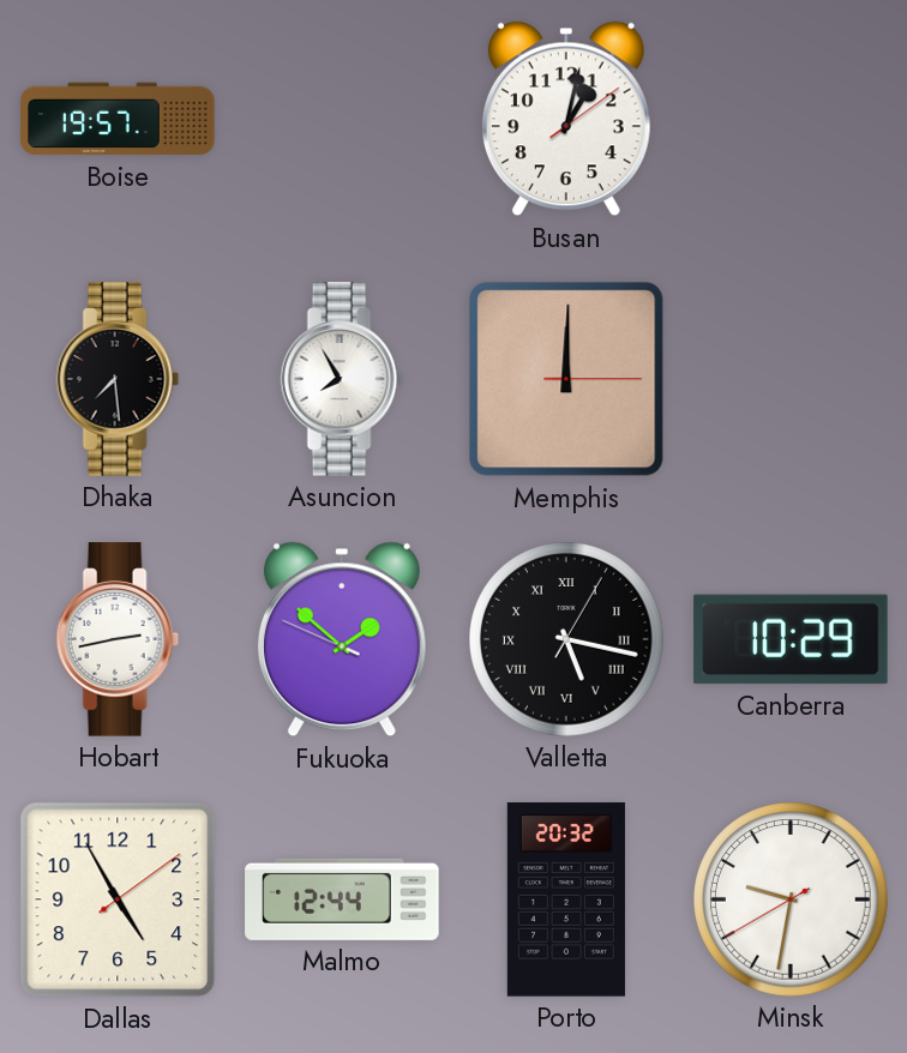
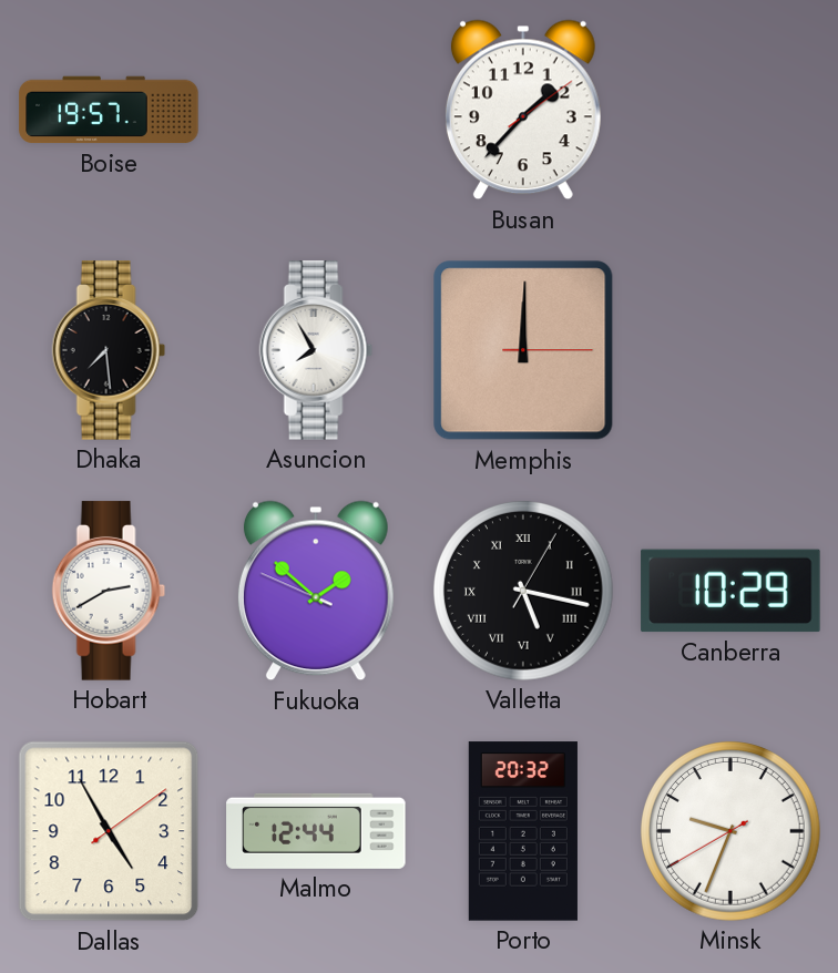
Busan: 1:02 -> 1:37 (523, 110)
Hobart: 2:43 -> 2:40 (109, 591)
Minsk: 9:31 -> 9:33 (732, 832)
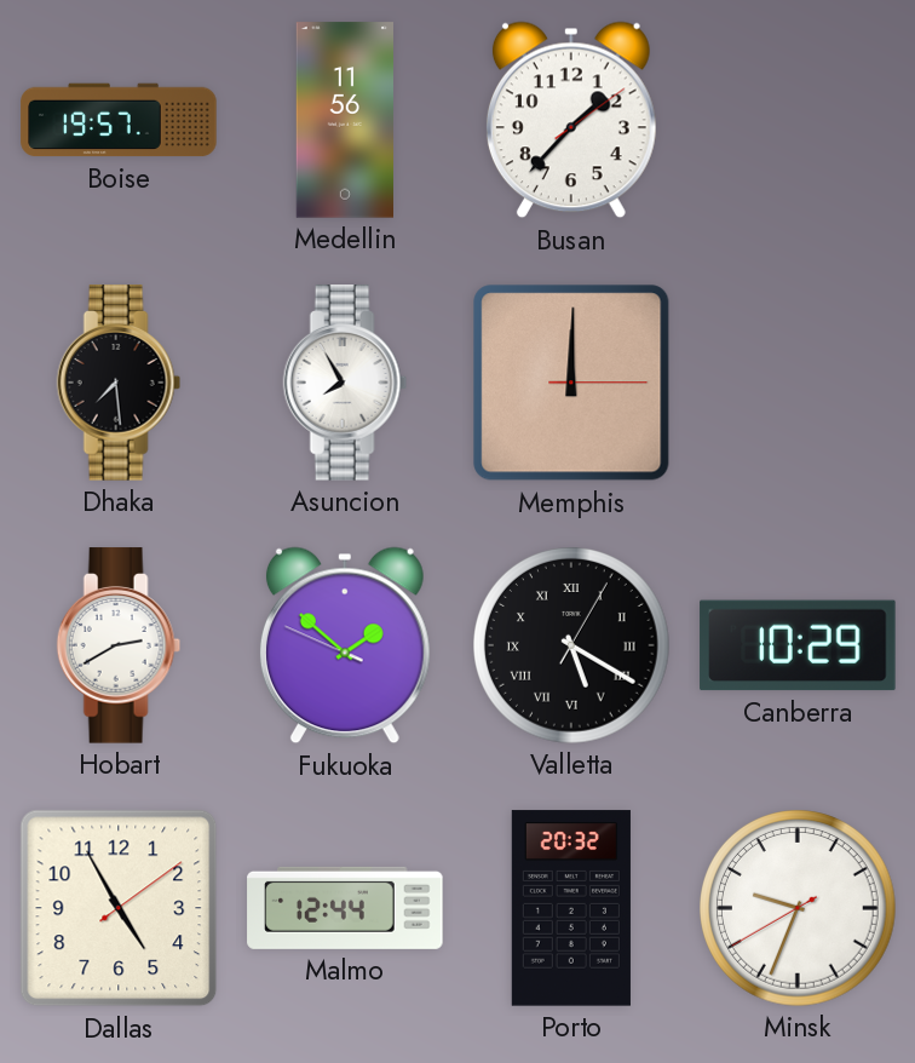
Medellin: none -> 11:56 (344, 120)
Valletta: 5:17 -> 5:20 (572, 647)
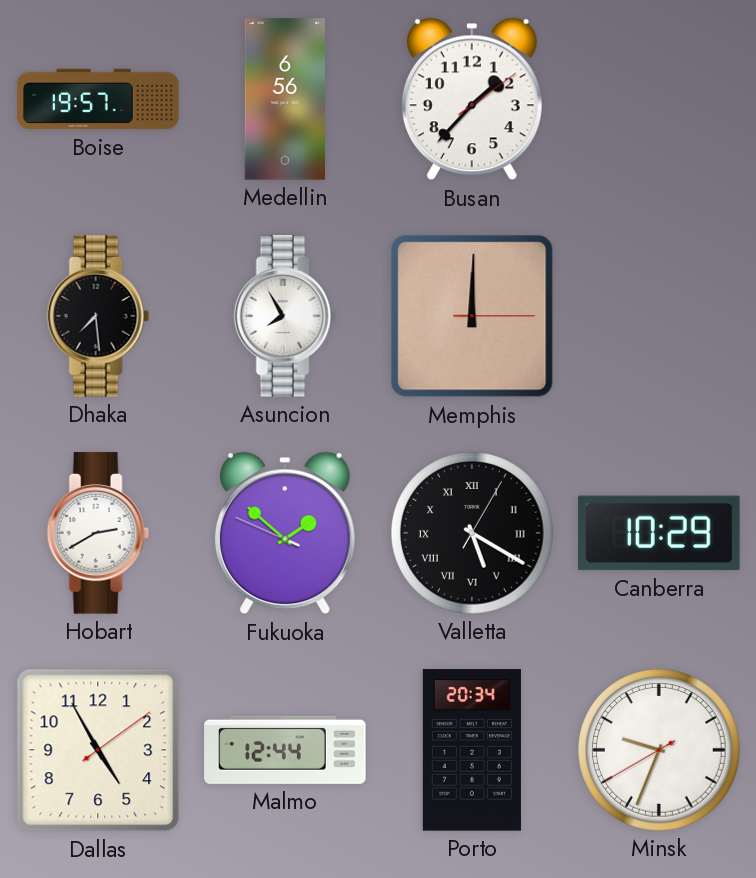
Medellin: 11:56 -> 6:56 (284, 99)
Porto: 20:32 -> 20:34 (472, 750)
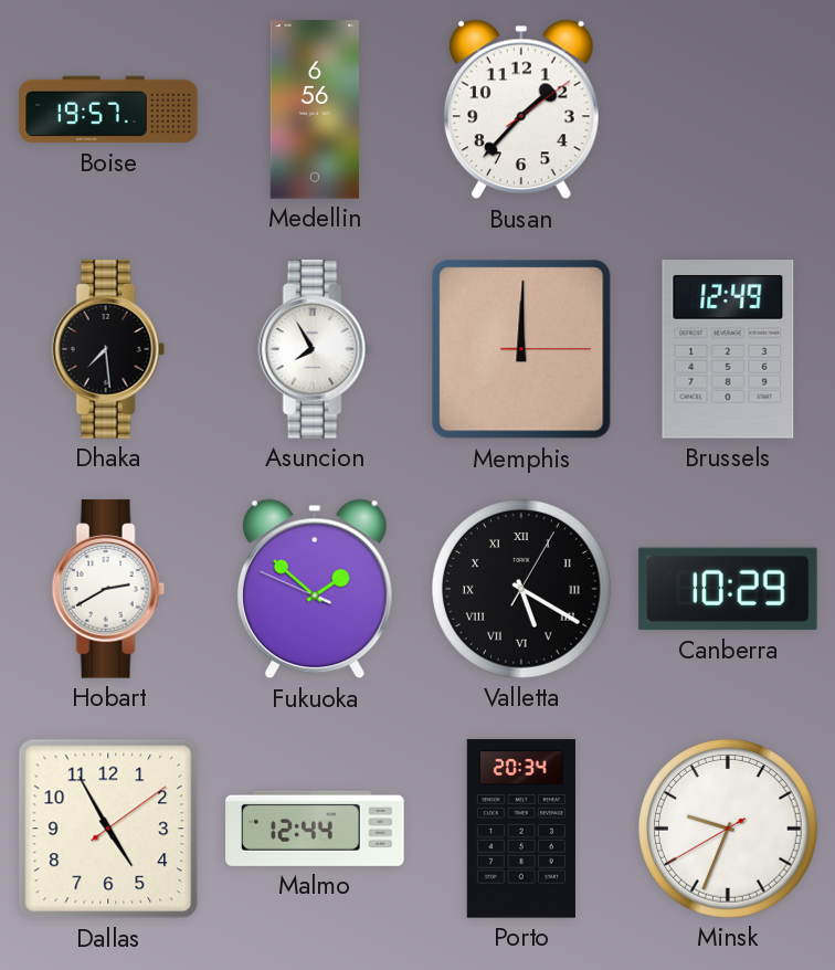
Brussels: none -> 12:49 (728, 349)
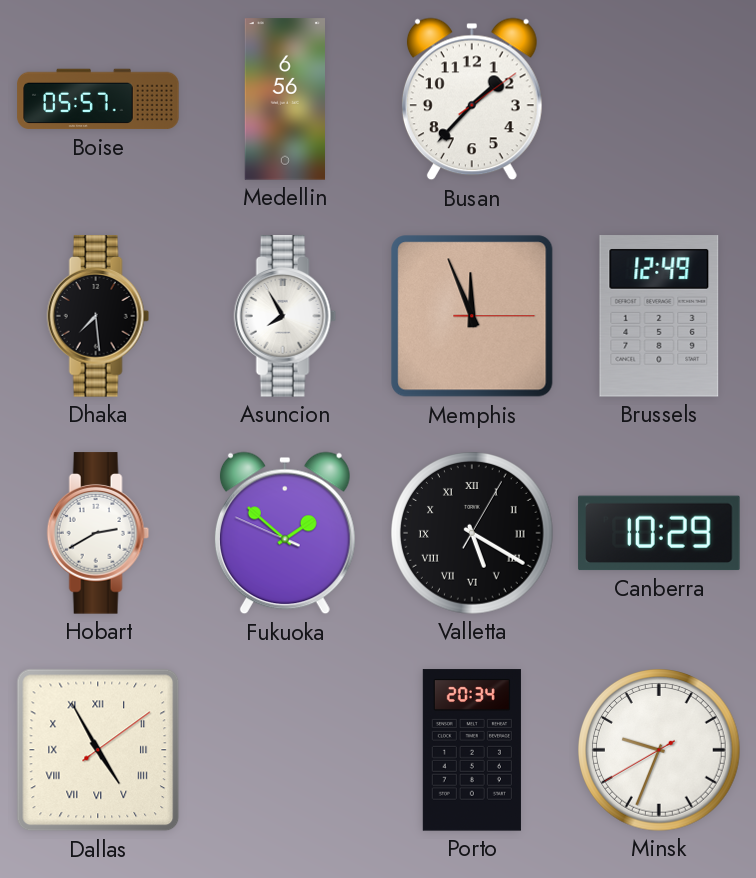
Boise: 19:57 -> 05:57 (98, 99)
Memphis: 12:00 -> 11:56 (472, 316)
Dallas numerals: Arabic -> Roman (98, 750)
Malmo: 12:44 -> none (315, 829)
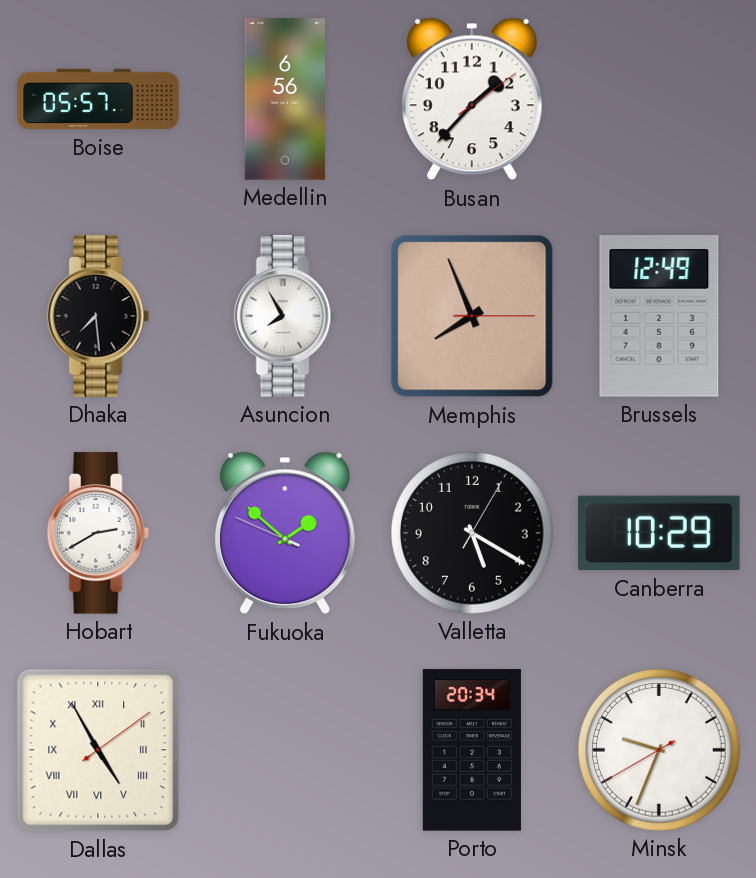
Memphis: 11:56 -> 7:56 (472, 316)
Valletta numerals: Roman -> Arabic (473, 534)
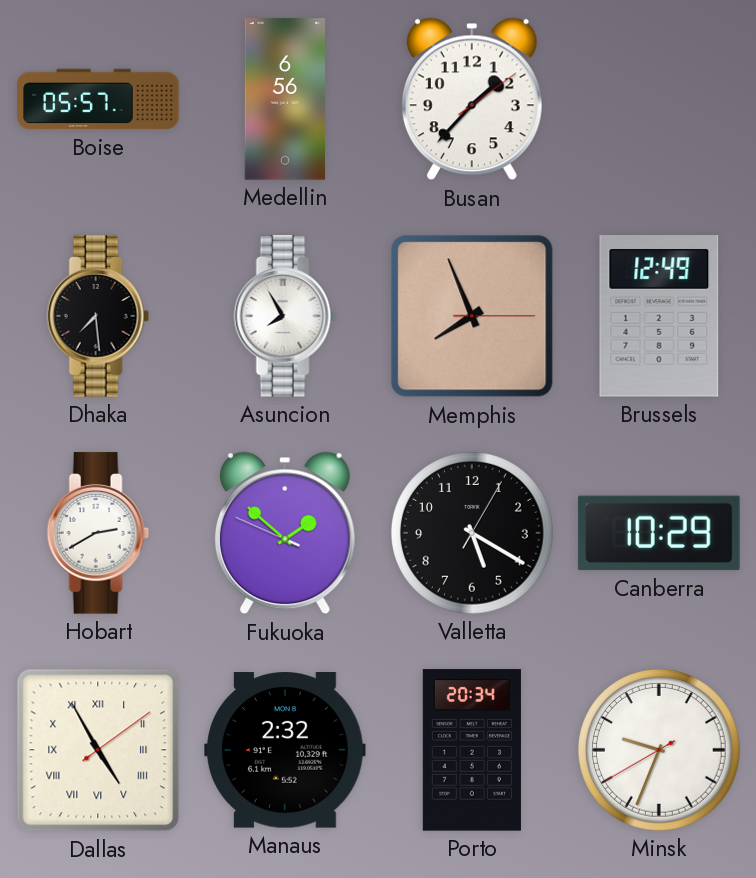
Manaus: none -> 2:32 (285, 750)
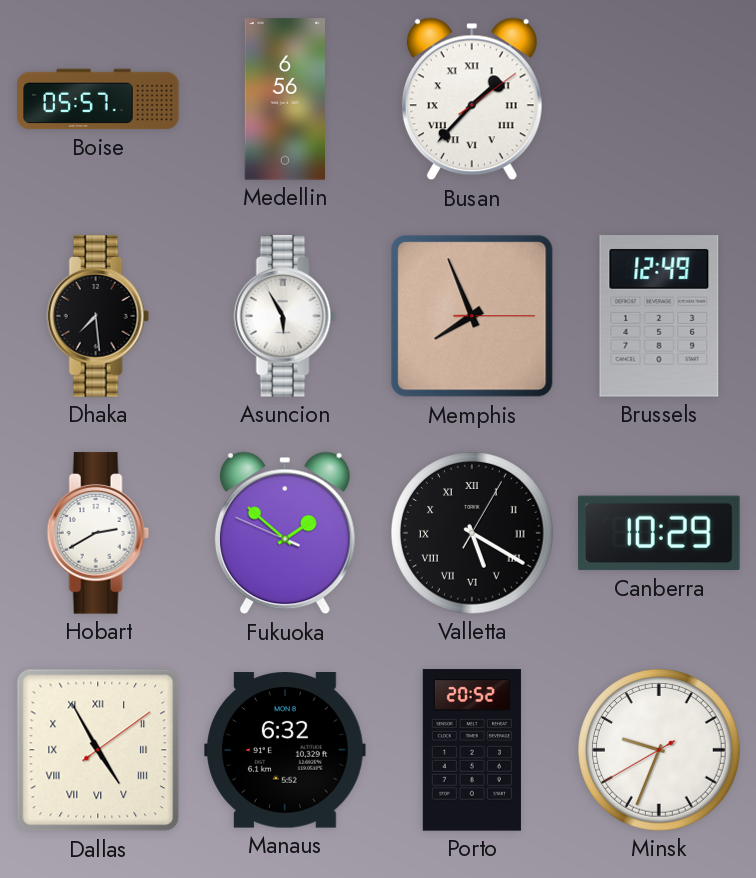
Busan numerals: Arabic -> Roman (472, 99)
Asuncion: 7:55 -> 5:55 (285, 316)
Valletta numerals: Arabic -> Roman (473, 534)
Manaus: 2:32 -> 6:32 (285, 750)
Porto: 20:34 -> 20:52 (472, 750)
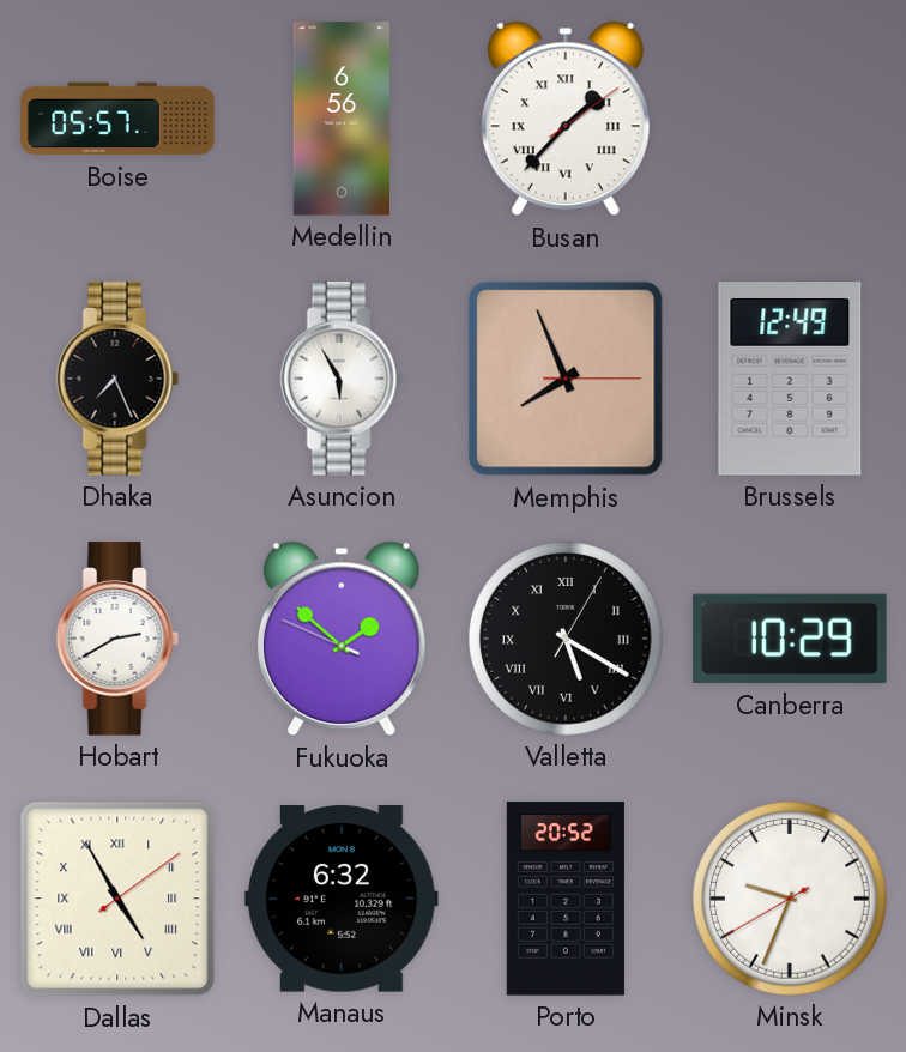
Dhaka: 7:29 -> 7:26 (117, 379)
